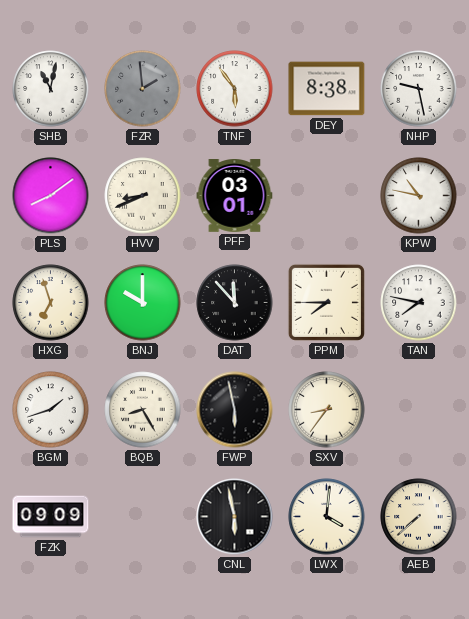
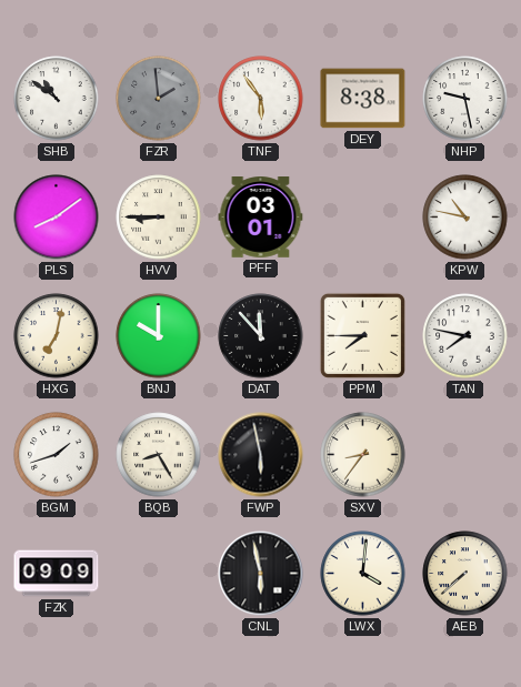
SHB: 11:02 -> 10:51 (57, 99)
HVV: 8:41 -> 8:45 (159, 218)
HXG: 6:57 -> 7:02 (57, 336)
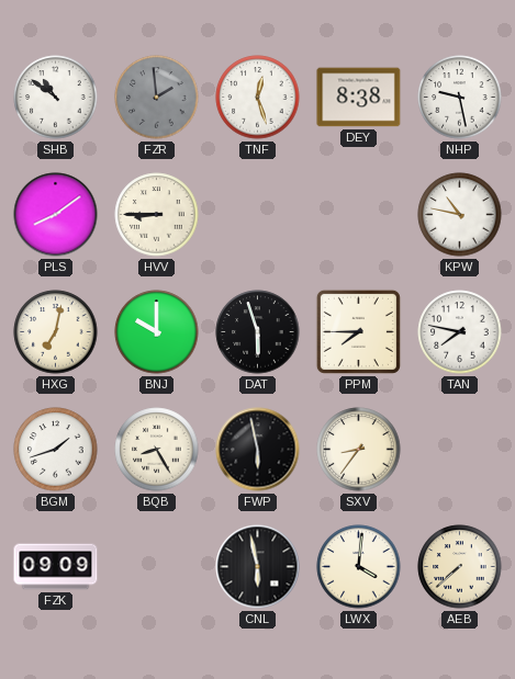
TNF: 5:54 -> 12:27 (258, 98)
PFF: 03:01 -> none (261, 218)
DAT: 11:53 -> 5:57 (258, 332)
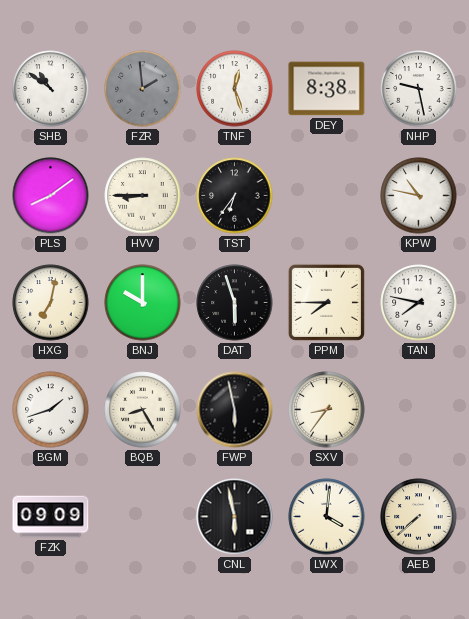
TST: none -> 6:36 (235, 196)
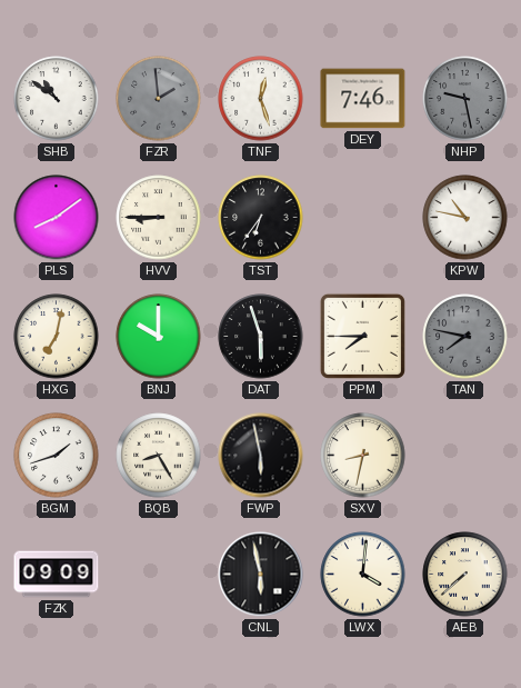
DEY: 8:38 -> 7:46 (363, 99)
NHP dial: white -> grey (465, 99)
TAN dial: white -> grey (465, 337)
SXV: 8:36 -> 8:32 (363, 456)
